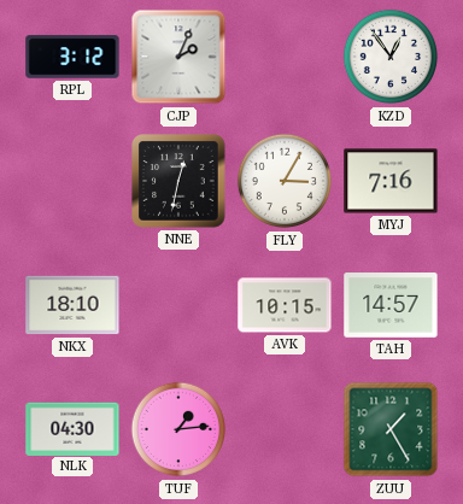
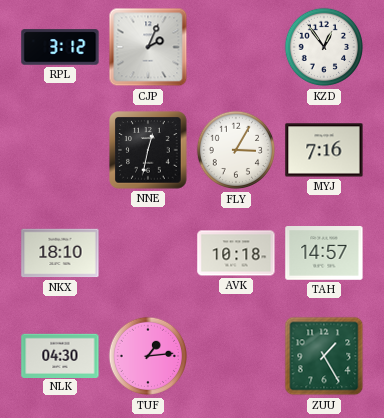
AVK: 10:15 -> 10:18 (236, 253)
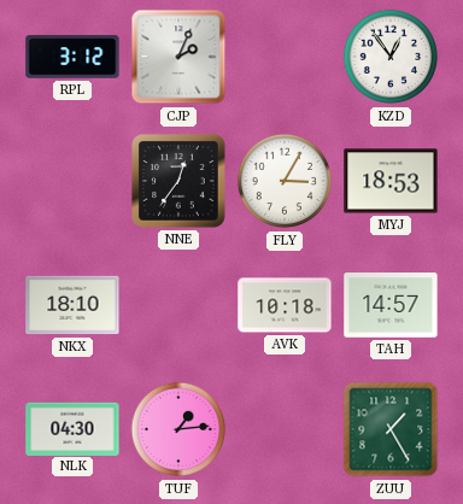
NNE: 12:32 -> 12:36 (178, 181)
MYJ: 7:16 -> 18:53 (391, 181)
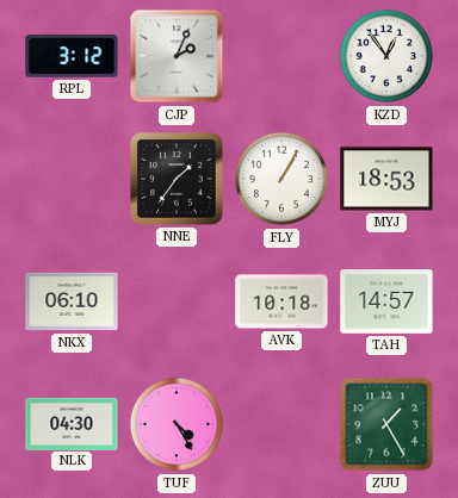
NNE: 12:36 -> 1:36 (177, 179)
FLY: 3:05 -> 1:05 (281, 179)
NKX: 18:10 -> 06:10 (72, 301)
TUF: 1:14 -> 4:25 (177, 424)
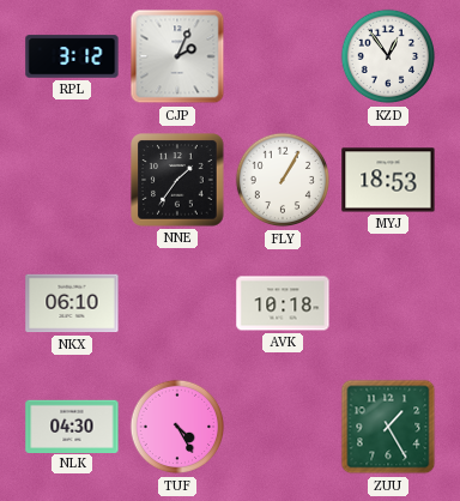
TAH: 14:57 -> none (386, 303)
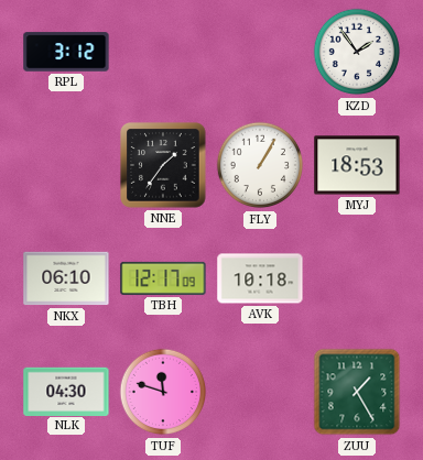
CJP: 2:04 -> none (177, 56)
KZD: 12:54 -> 1:54 (357, 52)
TBH: none -> 12:17 (163, 278)
TUF: 4:25 -> 11:48 (163, 392)
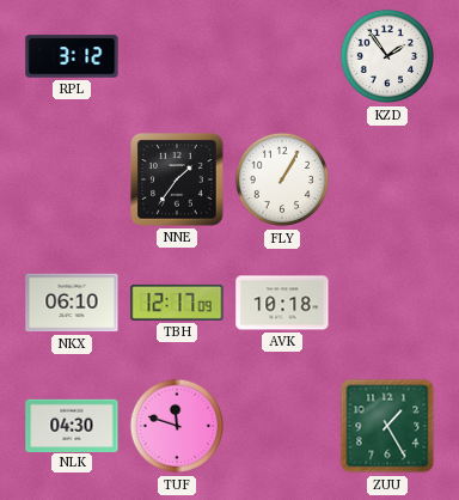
MYJ: 18:53 -> none (357, 165)
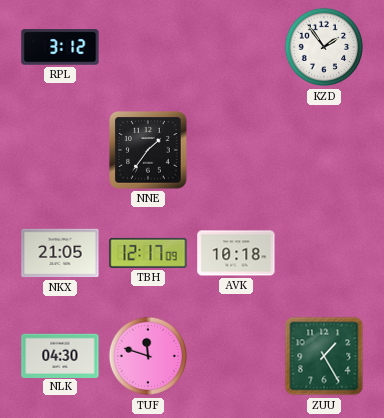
FLY: 1:05 -> none (282, 179)
NKX: 06:10 -> 21:05 (60, 253)
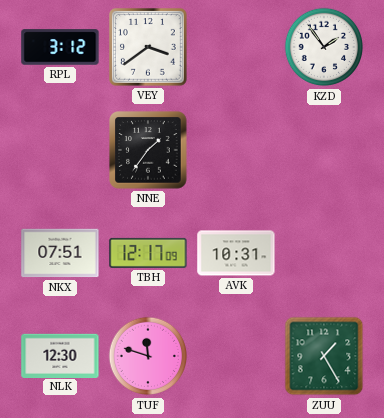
VEY: none -> 3:39 (149, 48)
NKX: 21:05 -> 07:51 (60, 253)
AVK: 10:18 -> 10:31 (236, 253)
NLK: 04:30 -> 12:30 (60, 355)
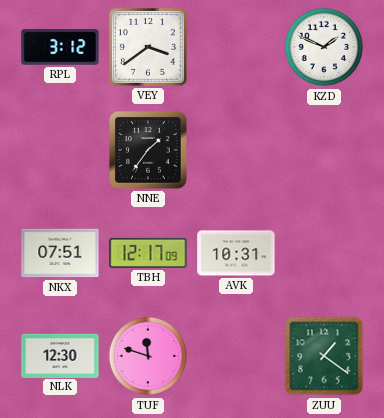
KZD: 1:54 -> 1:49 (324, 47)
ZUU: 1:25 -> 1:21 (324, 356)
